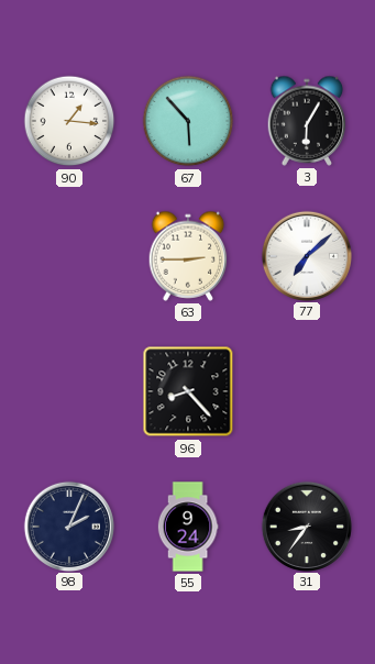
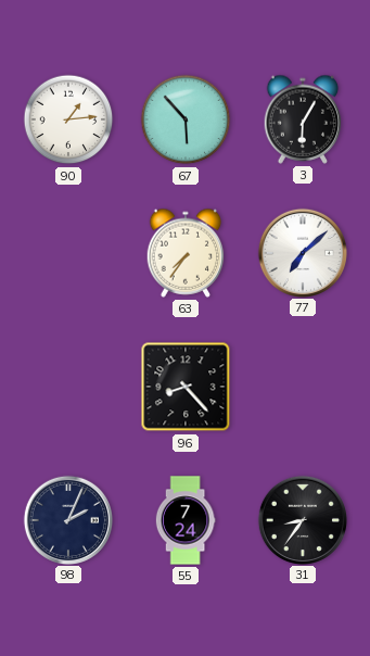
90: 1:16 -> 1:14 (68, 119)
63: 2:45 -> 7:36 (186, 253)
55: 9:24 -> 7:24 (186, 520)
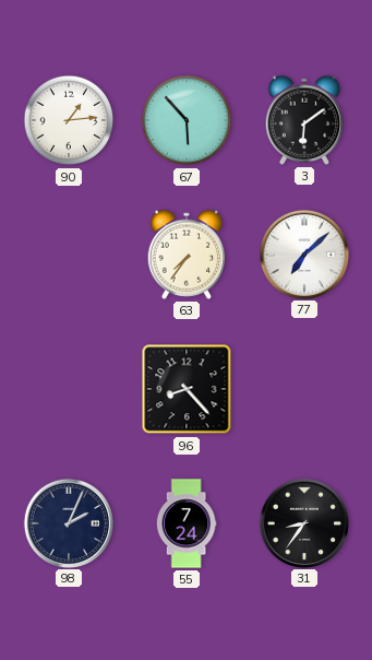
3: 6:05 -> 6:09 (304, 120)
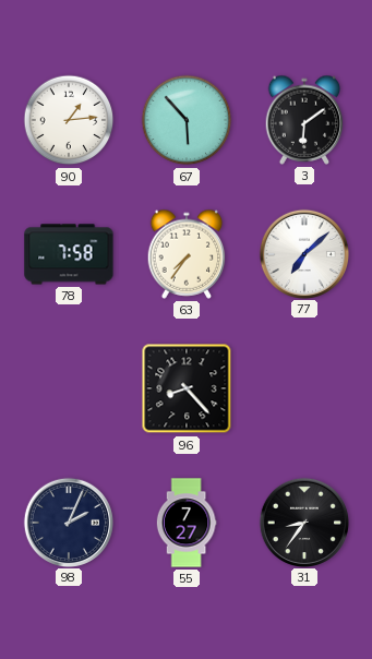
78: none -> 7:58 (69, 254)
55: 7:24 -> 7:27 (187, 523)
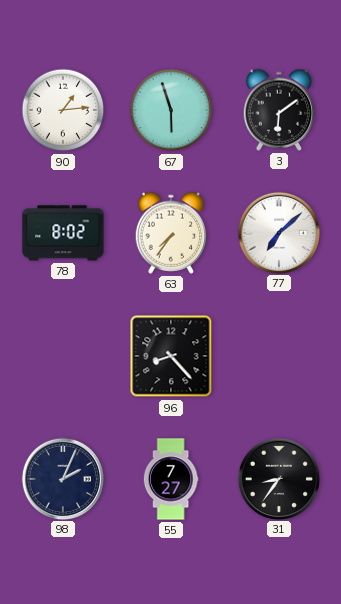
67: 5:53 -> 5:57 (171, 110)
78: 7:58 -> 8:02 (63, 233)
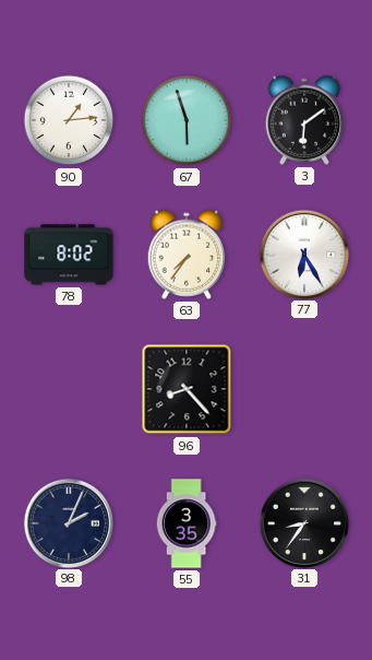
77: 7:08 -> 6:25 (303, 254)
55: 7:27 -> 3:35 (187, 523)
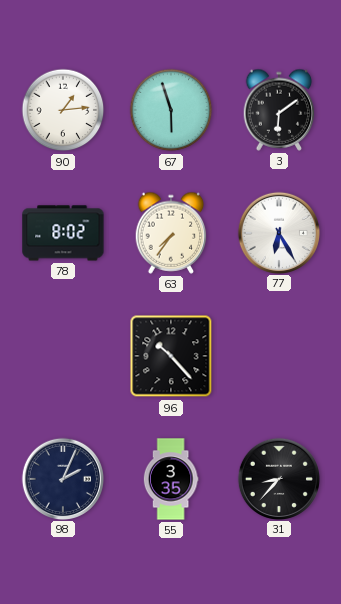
96: 8:23 -> 10:23 (171, 356)
31: 8:36 -> 8:37 (278, 478)
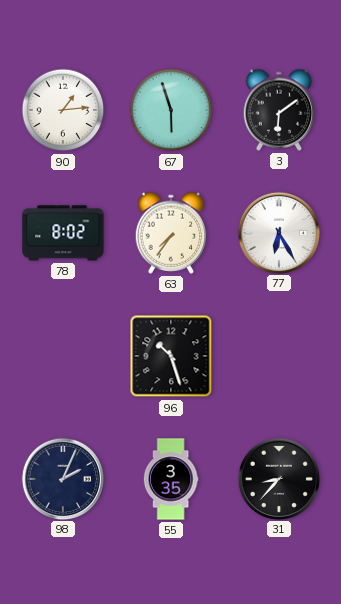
96: 10:23 -> 10:27 (171, 356)
